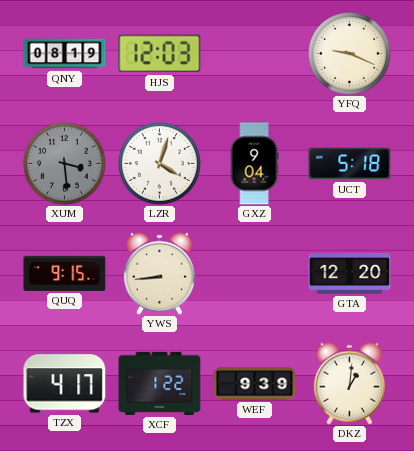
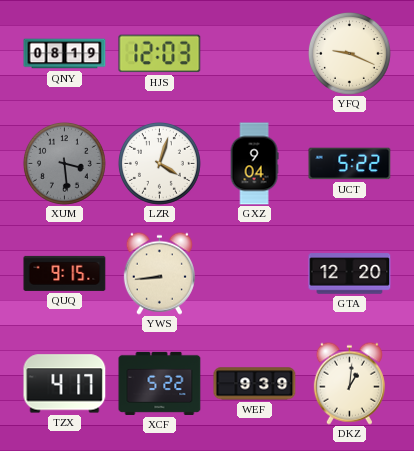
UCT: 5:18 -> 5:22 (350, 164)
XCF: 1:22 -> 5:22 (160, 383)
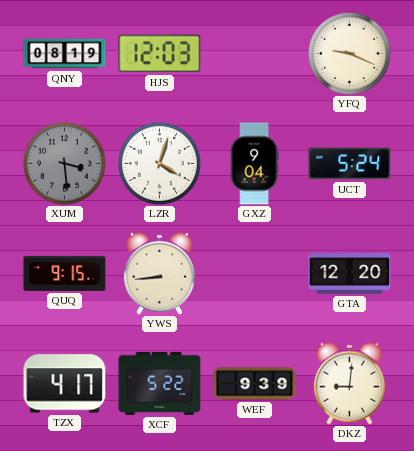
UCT: 5:22 -> 5:24 (350, 164)
DKZ: 1:01 -> 9:01 (349, 383)
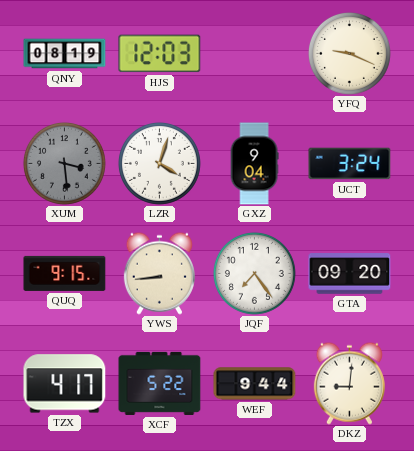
UCT: 5:24 -> 3:24 (350, 164)
JQF: none -> 7:24 (254, 273)
GTA: 12:20 -> 09:20 (350, 274)
WEF: 9:39 -> 9:44 (255, 384)
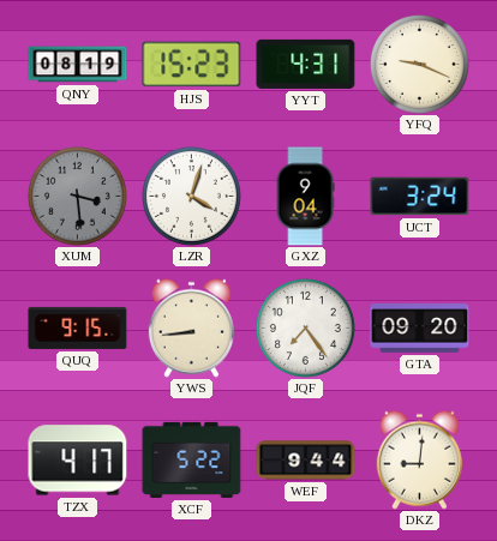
HJS: 12:03 -> 15:23 (192, 65)
YYT: none -> 4:31 (306, 64)
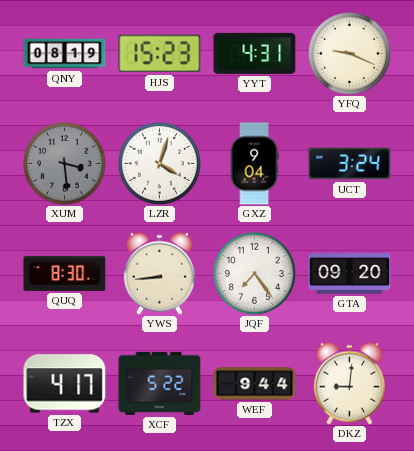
QUQ: 9:15 -> 8:30 (65, 273)
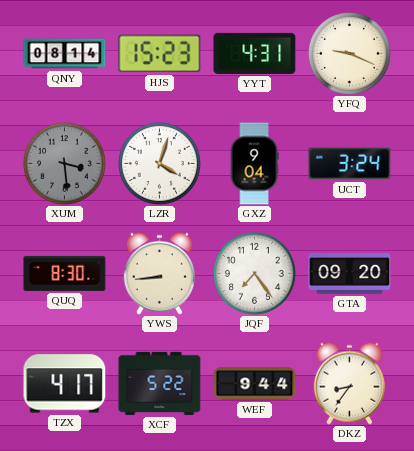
QNY: 08:19 -> 08:14 (65, 54)
DKZ: 9:01 -> 8:36 (349, 383)
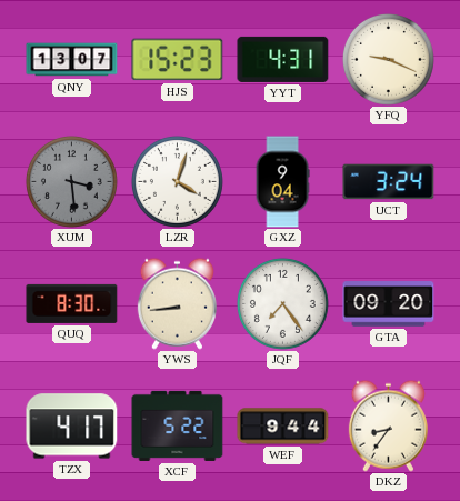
QNY: 08:14 -> 13:07 (72, 60)
